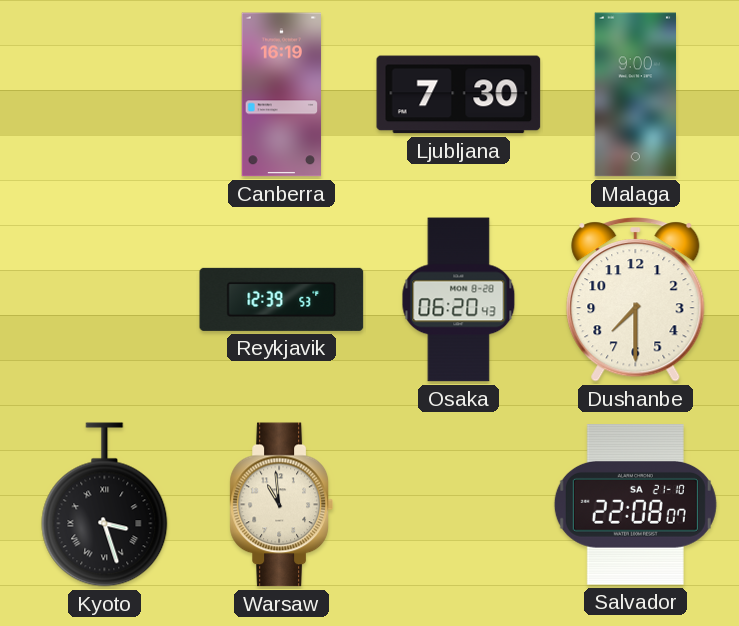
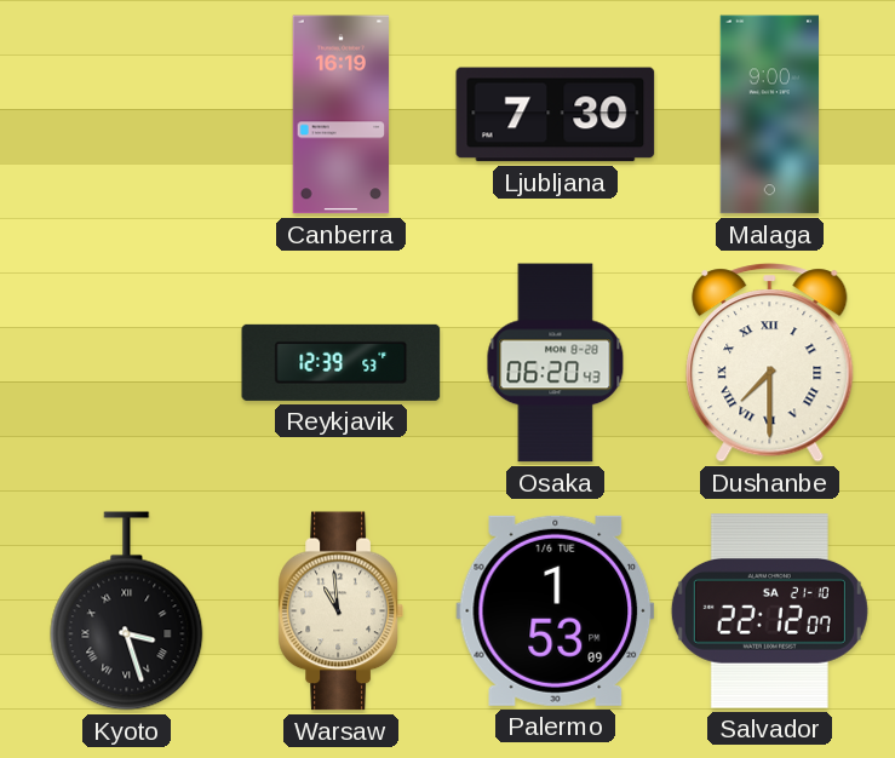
Dushanbe numerals: Arabic -> Roman (770, 363)
Palermo: none -> 1:53 (556, 610)
Salvador: 22:08 -> 22:12 (769, 611)
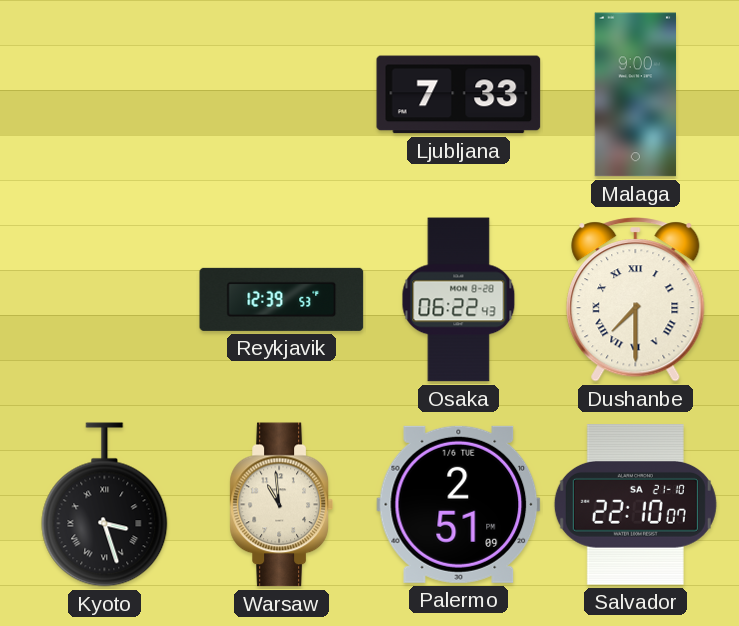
Canberra: 16:19 -> none (342, 115)
Ljubljana: 7:30 -> 7:33 (459, 95)
Osaka: 06:20 -> 06:22 (459, 300)
Palermo: 1:53 -> 2:51 (459, 504)
Salvador: 22:12 -> 22:10 (635, 505)
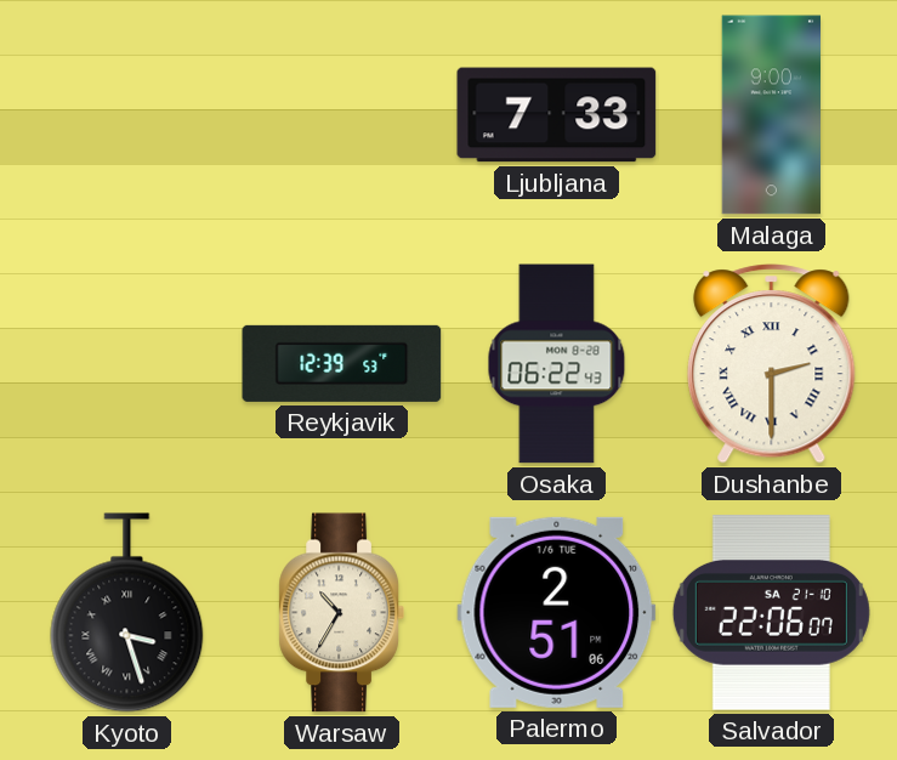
Dushanbe: 7:30 -> 2:30 (772, 364)
Warsaw: 10:59 -> 10:35 (341, 613)
Palermo: 2:51:09 -> 2:51:06 (557, 612)
Salvador: 22:10 -> 22:06 (771, 613)
